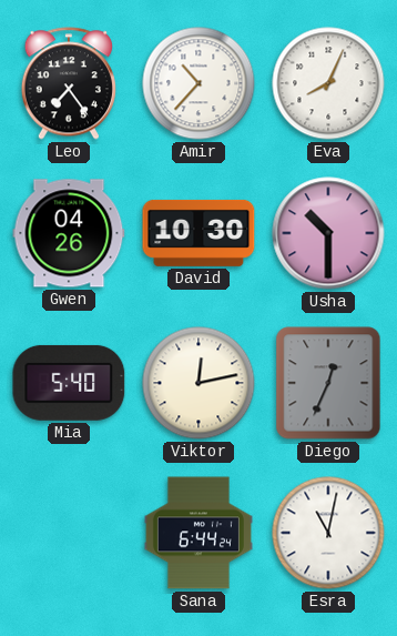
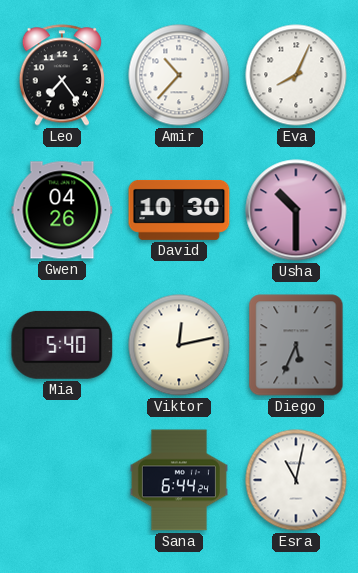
Diego: 12:34 -> 5:34 (296, 345)
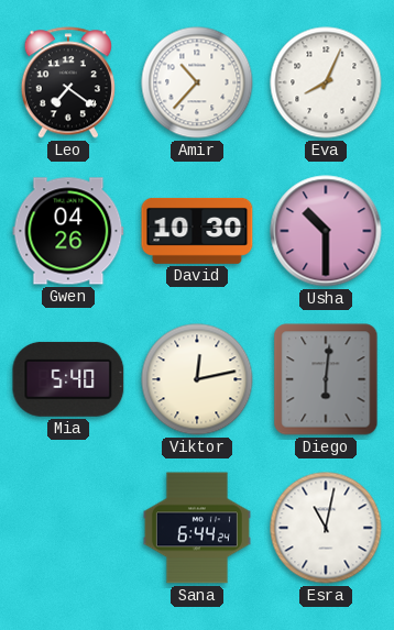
Leo: 7:24 -> 7:21 (68, 82)
Diego: 5:34 -> 6:01 (326, 379)
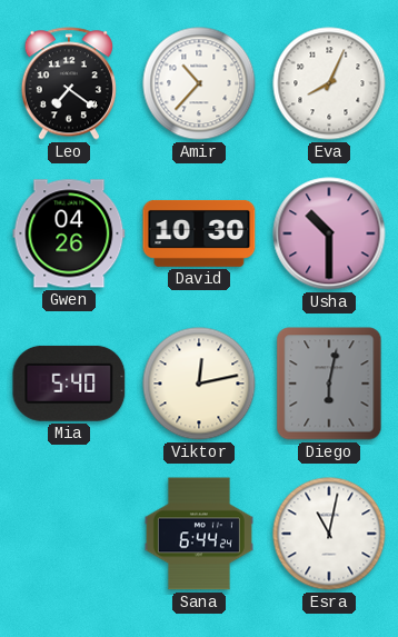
Diego: 6:01 -> 6:02 (329, 384)
